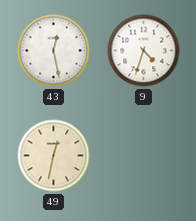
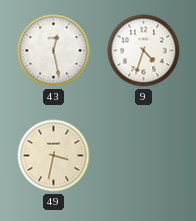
49: 12:32 -> 3:32 (54, 156)
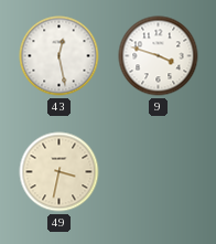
9: 4:33 -> 3:48 (159, 56)
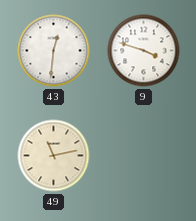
43: 12:28 -> 12:31 (54, 51)
49: 3:32 -> 11:13 (54, 156)
